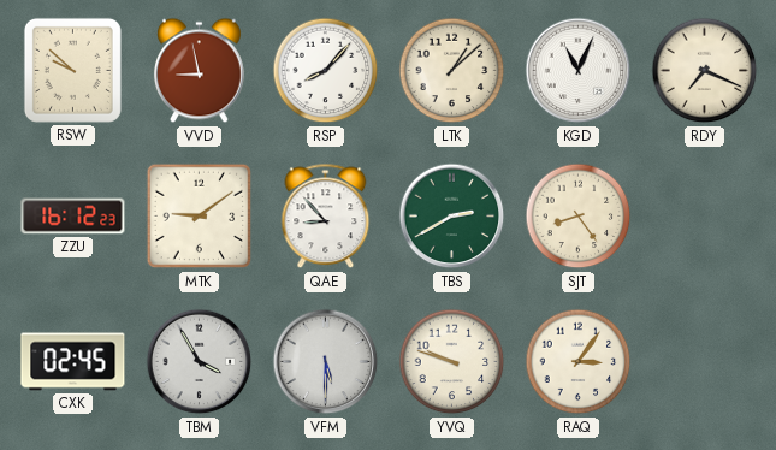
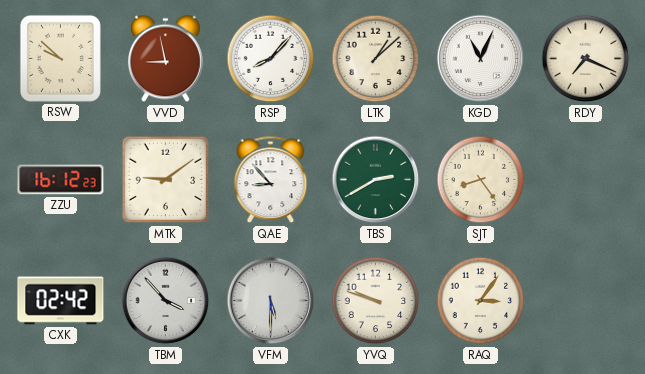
CXK: 02:45 -> 02:42 (61, 301)
TBM: 3:55 -> 3:53 (166, 301)
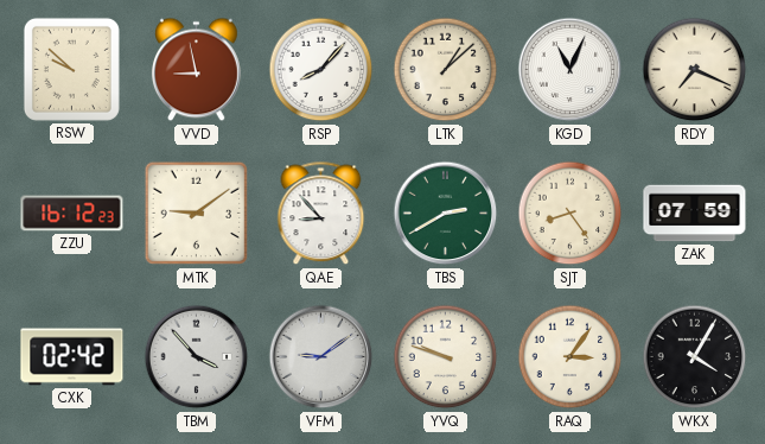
ZAK: none -> 07:59 (695, 214)
VFM: 5:30 -> 9:09 (321, 357)
WKX: none -> 4:05 (695, 357)
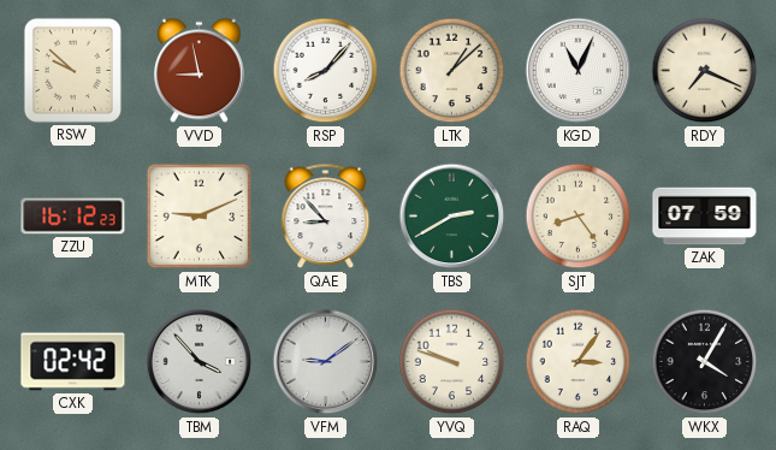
MTK: 9:09 -> 9:11 (200, 217)
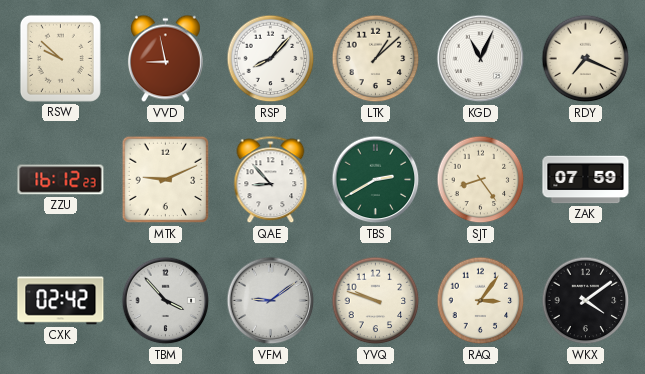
WKX: 4:05 -> 4:09 (586, 301)
